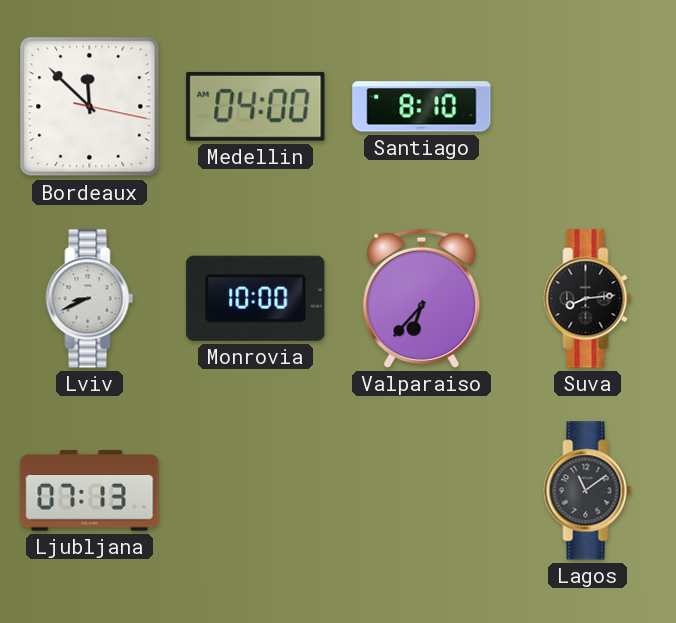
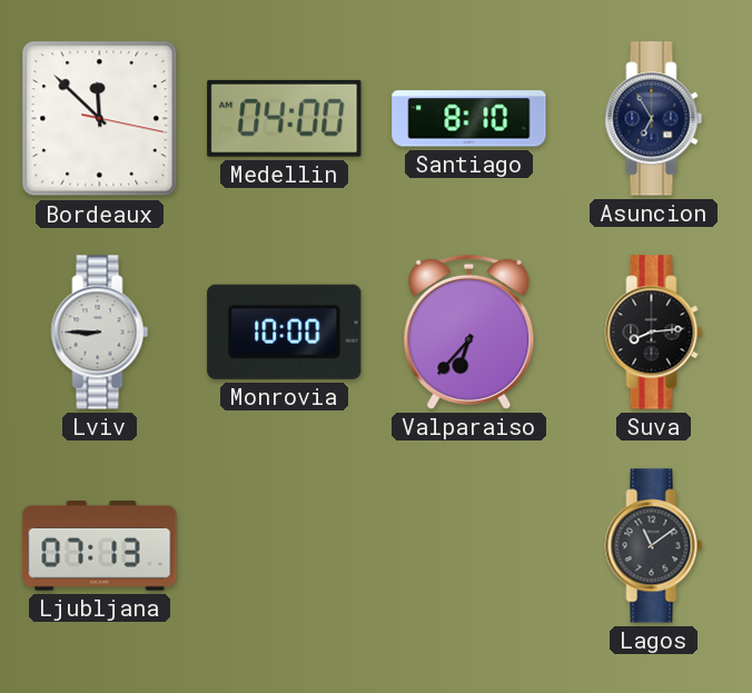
Asuncion: none -> 6:55 (654, 119)
Lviv: 8:41 -> 8:45 (100, 333)
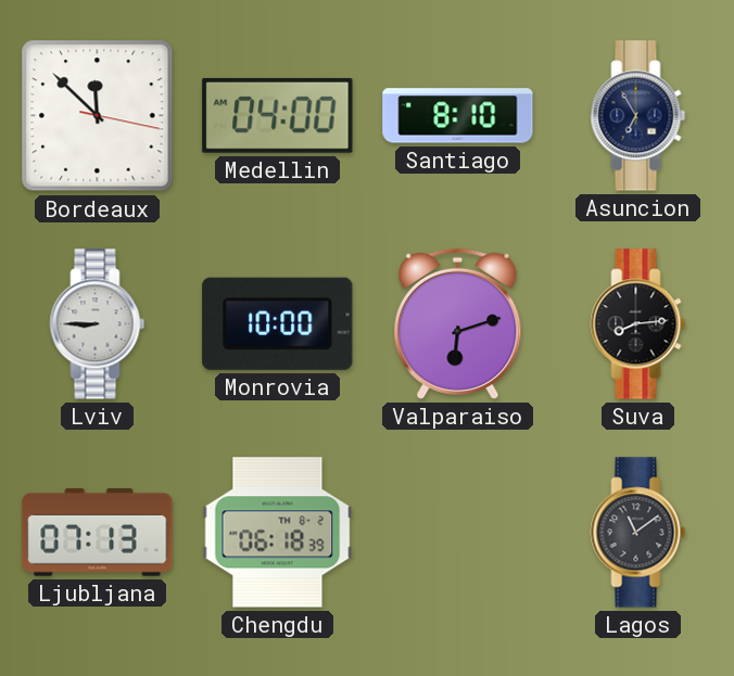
Valparaiso: 6:37 -> 6:12 (458, 323)
Chengdu: none -> 06:18 (278, 533)
